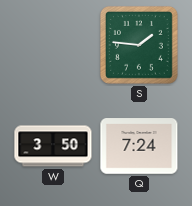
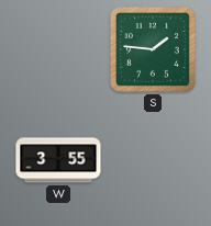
W: 3:50 -> 3:55 (58, 160)
Q: 7:24 -> none (139, 146)
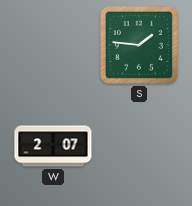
W: 3:55 -> 2:07 (53, 146)
